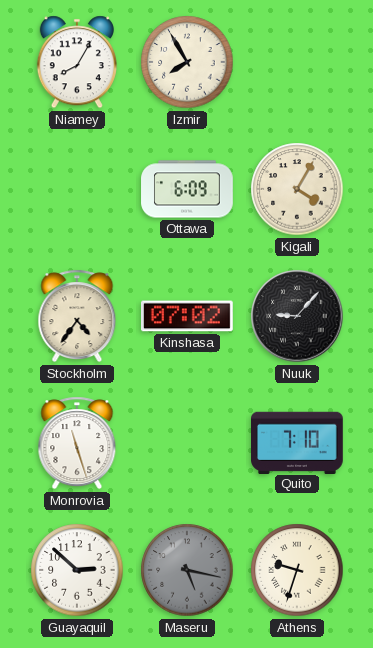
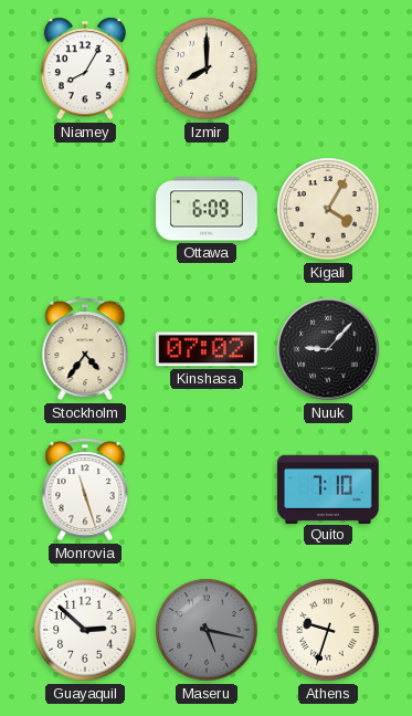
Izmir: 7:55 -> 8:00 (207, 69)
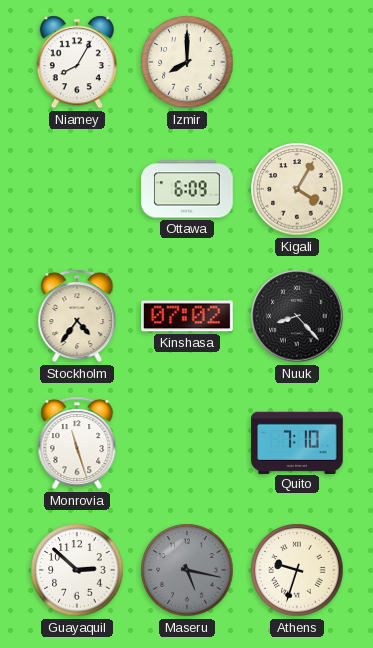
Nuuk: 9:07 -> 8:23 (297, 316)
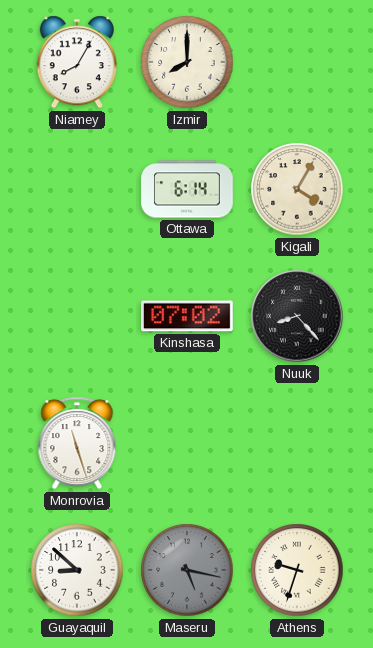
Ottawa: 6:09 -> 6:14 (187, 189)
Stockholm: 4:36 -> none (77, 316)
Quito: 7:10 -> none (298, 442)
Guayaquil: 2:52 -> 8:52 (77, 570)
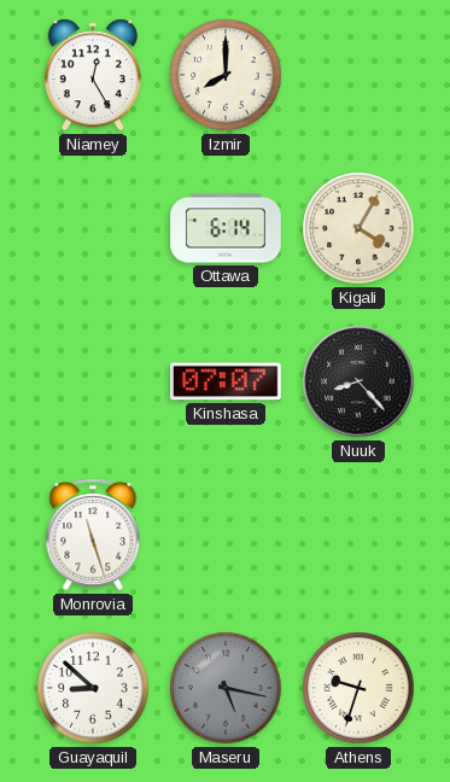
Niamey: 8:05 -> 12:25 (93, 75)
Kinshasa: 07:02 -> 07:07 (227, 381)
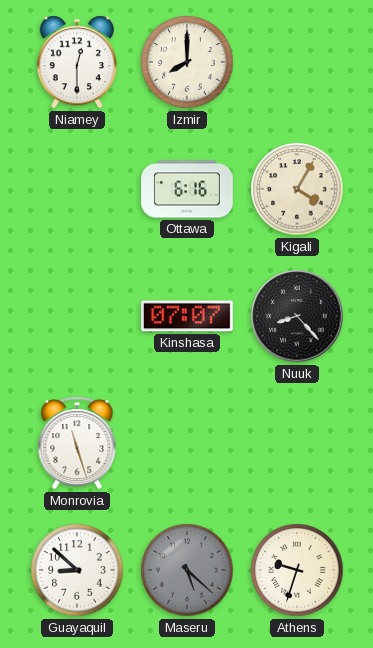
Niamey: 12:25 -> 12:30 (77, 62)
Ottawa: 6:14 -> 6:16 (187, 189)
Maseru: 5:17 -> 5:22 (187, 570)
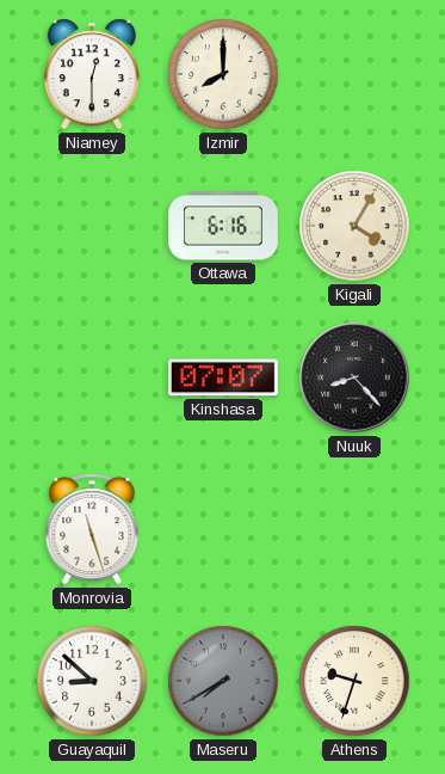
Maseru: 5:22 -> 7:40 (223, 681)
